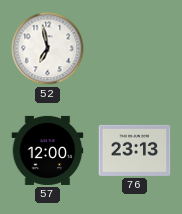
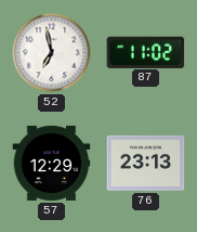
87: none -> 11:02 (146, 52)
57: 12:00 -> 12:29 (52, 163)
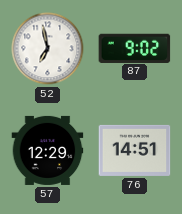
87: 11:02 -> 9:02 (135, 48)
76: 23:13 -> 14:51 (135, 150)
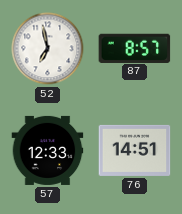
87: 9:02 -> 8:57 (135, 48)
57: 12:29 -> 12:33 (48, 150)
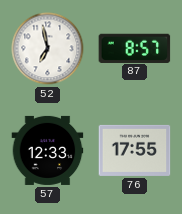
76: 14:51 -> 17:55 (135, 150)
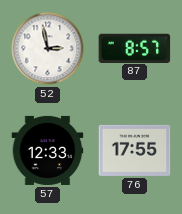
52: 6:58 -> 2:58 (48, 49)
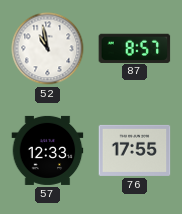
52: 2:58 -> 10:58 (48, 49)
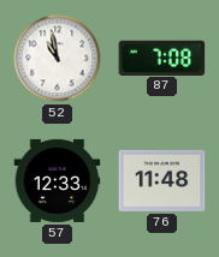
87: 8:57 -> 7:08 (162, 58)
76: 17:55 -> 11:48 (162, 180)
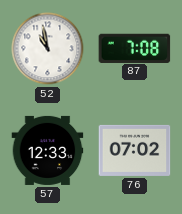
76: 11:48 -> 07:02 (135, 150)
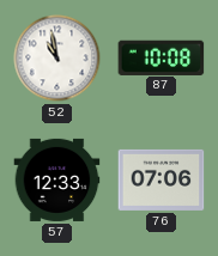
87: 7:08 -> 10:08 (162, 57)
76: 07:02 -> 07:06 (162, 179)
